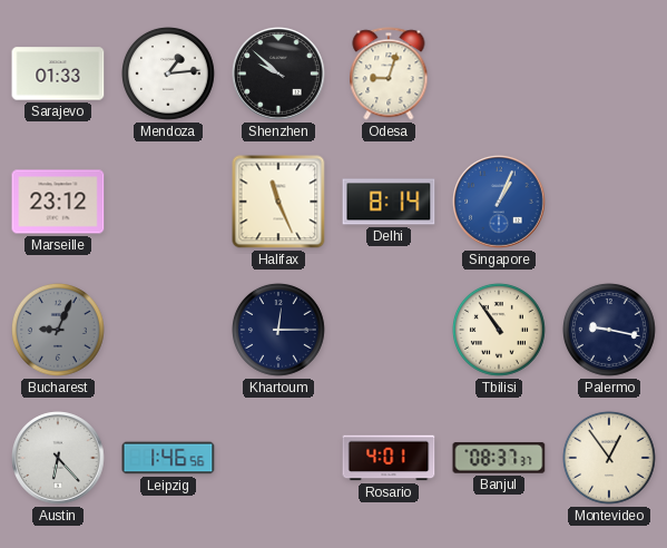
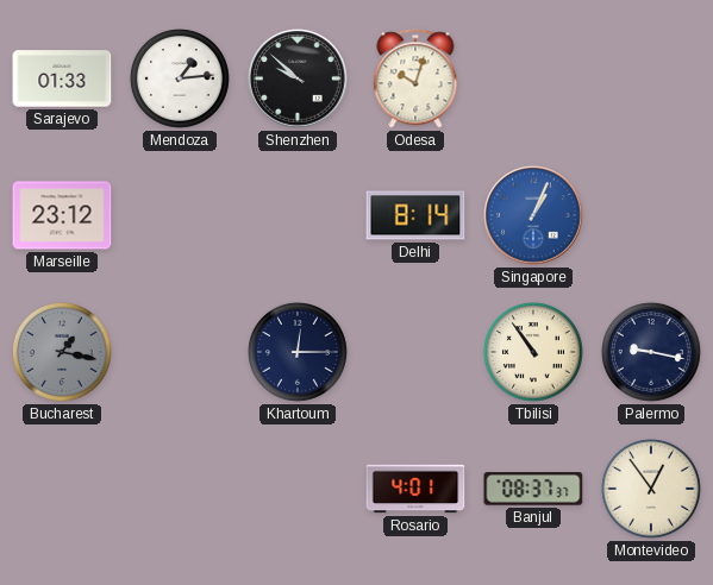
Odesa: 9:03 -> 10:03 (415, 78)
Halifax: 11:26 -> none (278, 202)
Bucharest: 9:04 -> 1:17 (63, 353)
Austin: 6:23 -> none (58, 458)
Leipzig: 1:46 -> none (168, 458)
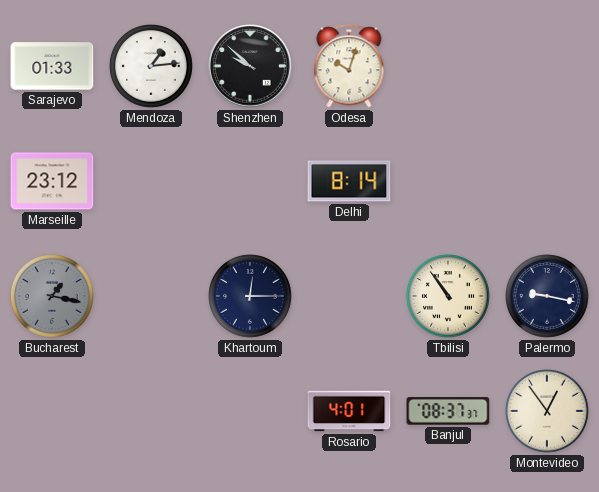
Singapore: 1:04 -> none (533, 215)
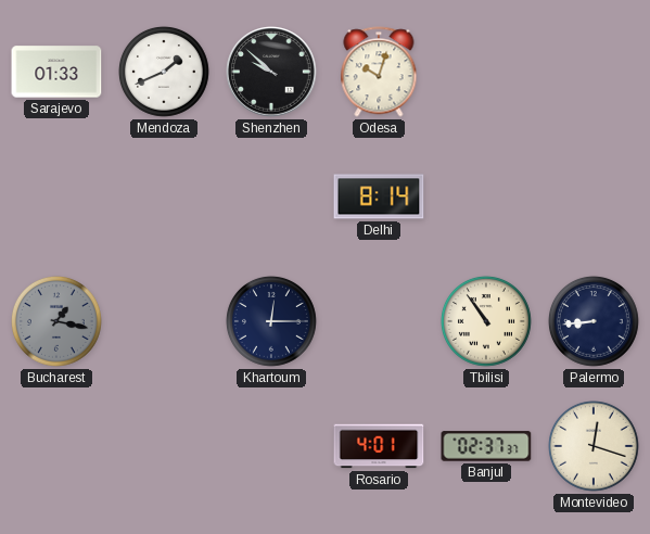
Mendoza: 1:14 -> 1:41 (165, 73)
Marseille: 23:12 -> none (52, 181)
Palermo: 9:17 -> 8:44 (595, 322)
Banjul: 08:37 -> 02:37 (486, 446)
Montevideo: 12:54 -> 12:18 (595, 447)
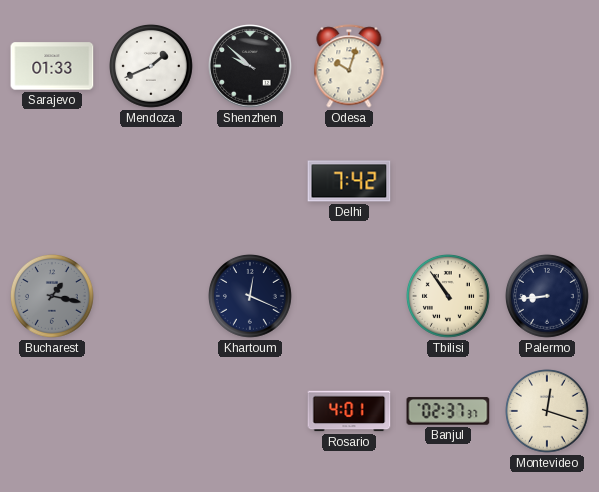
Delhi: 8:14 -> 7:42 (349, 181)
Khartoum: 12:15 -> 12:19 (251, 297)
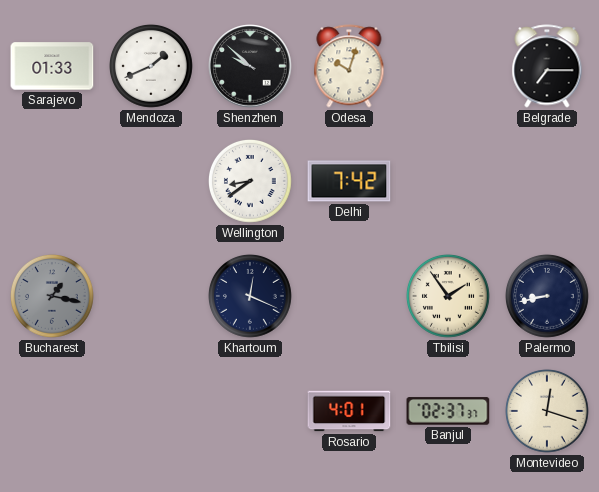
Belgrade: none -> 7:15 (547, 66)
Wellington: none -> 8:39 (251, 182)
Tbilisi: 10:54 -> 1:54 (449, 297)
Palermo: 8:44 -> 8:43 (548, 297)
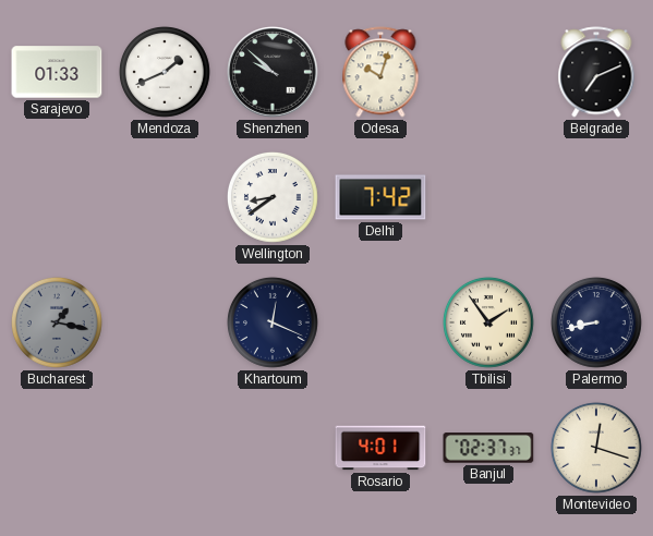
Belgrade: 7:15 -> 7:11 (596, 72)
